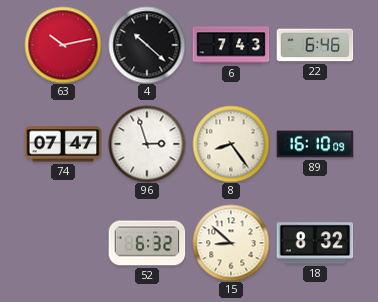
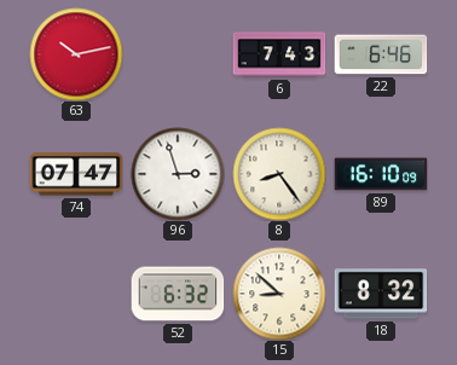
4: 10:22 -> none (147, 45)
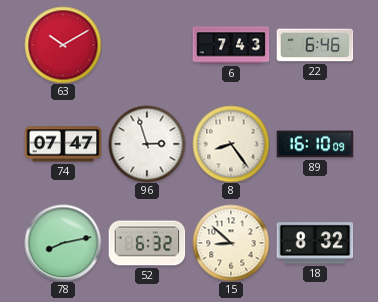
63: 10:13 -> 10:10 (63, 45)
78: none -> 8:13 (63, 243)
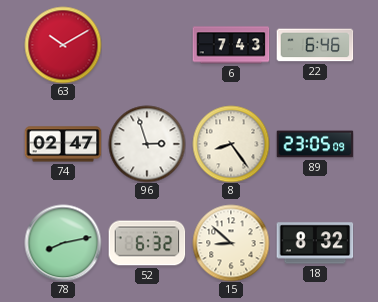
74: 07:47 -> 02:47 (63, 144)
89: 16:10 -> 23:05 (315, 144)
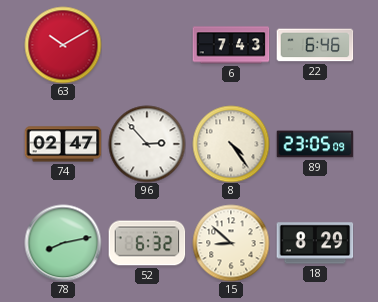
96: 2:57 -> 2:53 (147, 144)
8: 8:24 -> 4:24 (231, 144)
18: 8:32 -> 8:29 (315, 243)
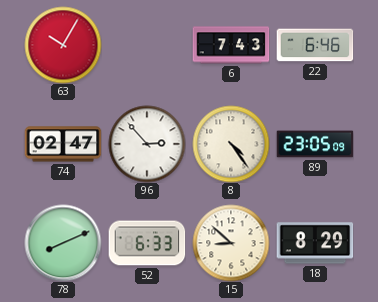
63: 10:10 -> 10:05 (63, 45)
78: 8:13 -> 8:11 (63, 243)
52: 6:32 -> 6:33 (147, 243)
